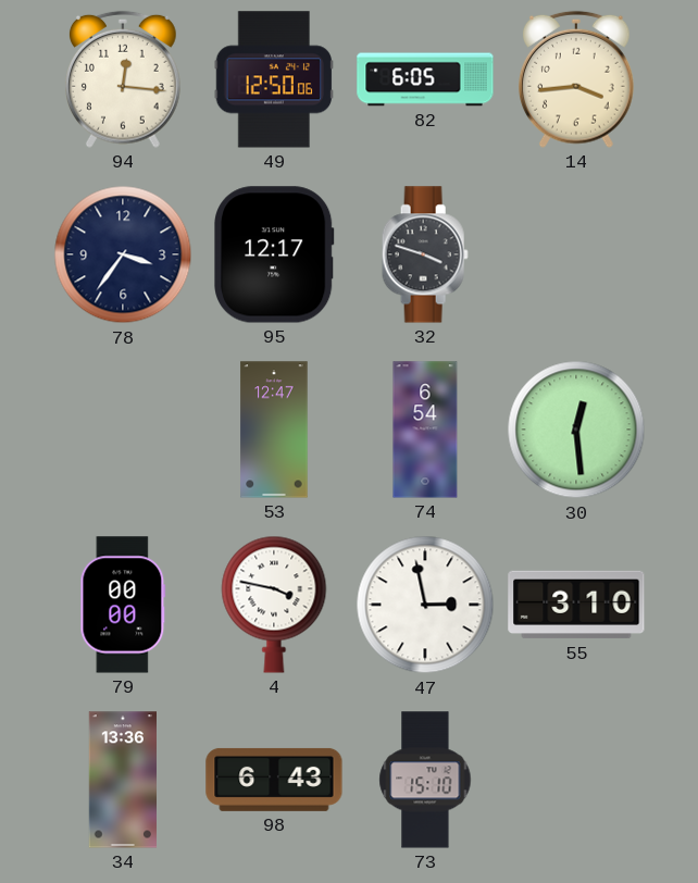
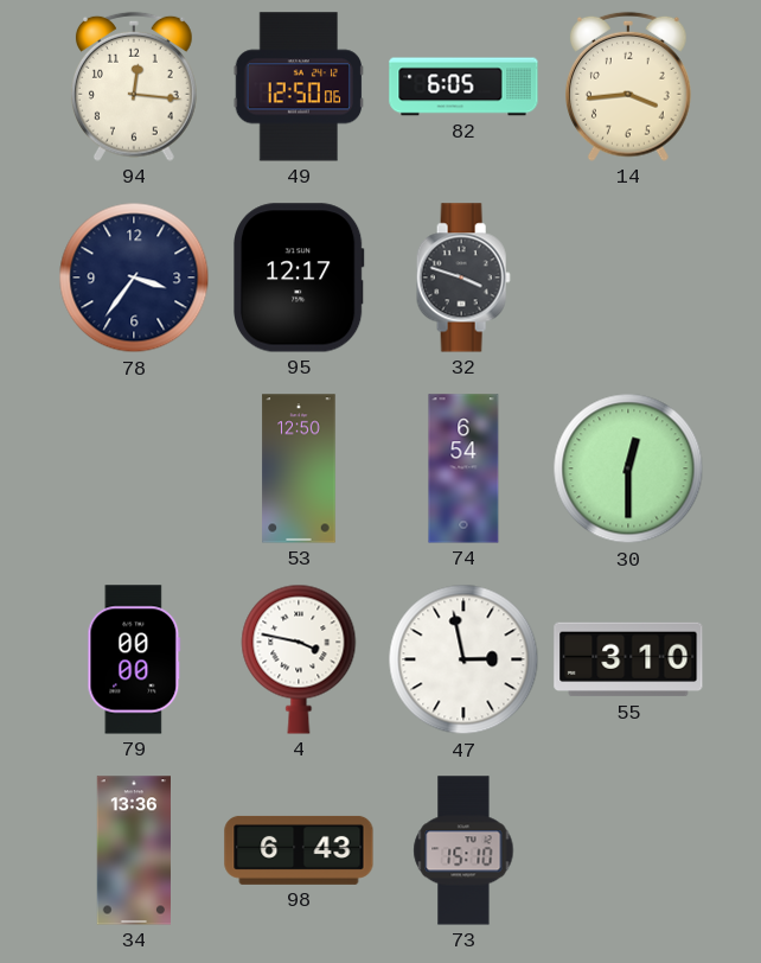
53: 12:47 -> 12:50 (299, 468)
30: 12:29 -> 12:30 (628, 468)
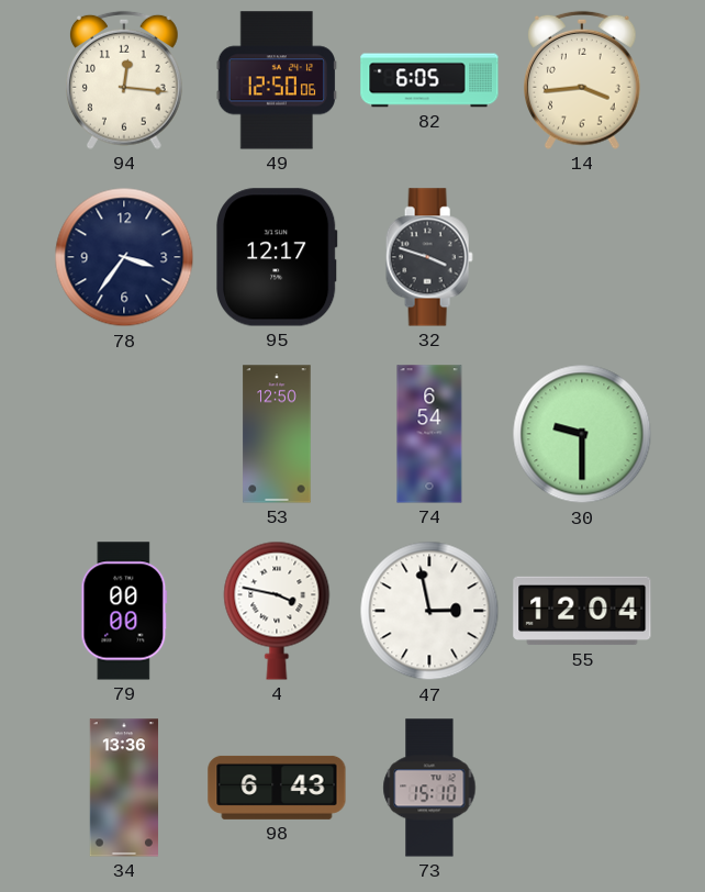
30: 12:30 -> 9:30 (582, 434)
55: 3:10 -> 12:04 (582, 611)
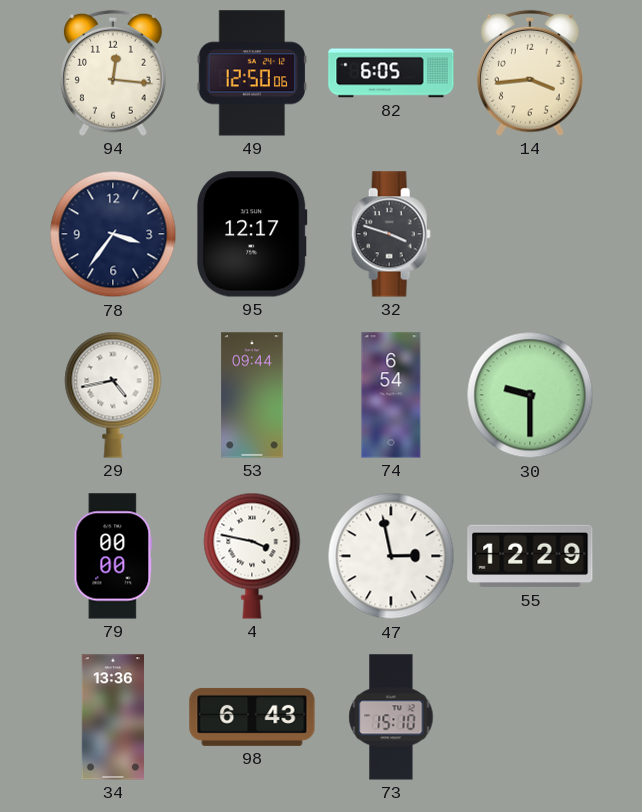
29: none -> 4:43 (113, 395)
53: 12:50 -> 09:44 (252, 395)
55: 12:04 -> 12:29 (530, 556)
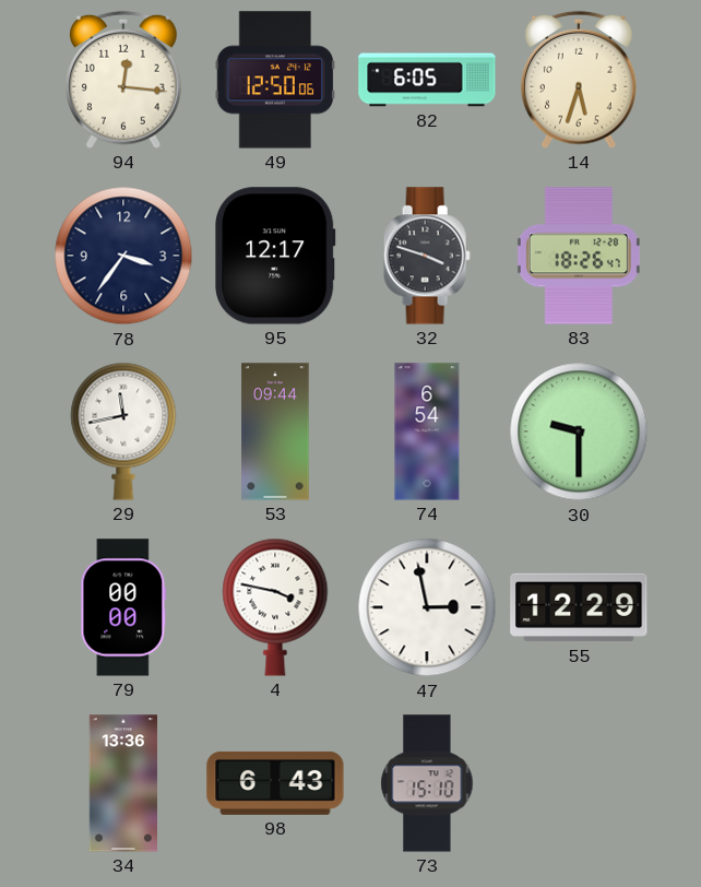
14: 3:44 -> 5:33 (580, 80)
83: none -> 18:26 (579, 256)
29: 4:43 -> 11:43 (123, 431)
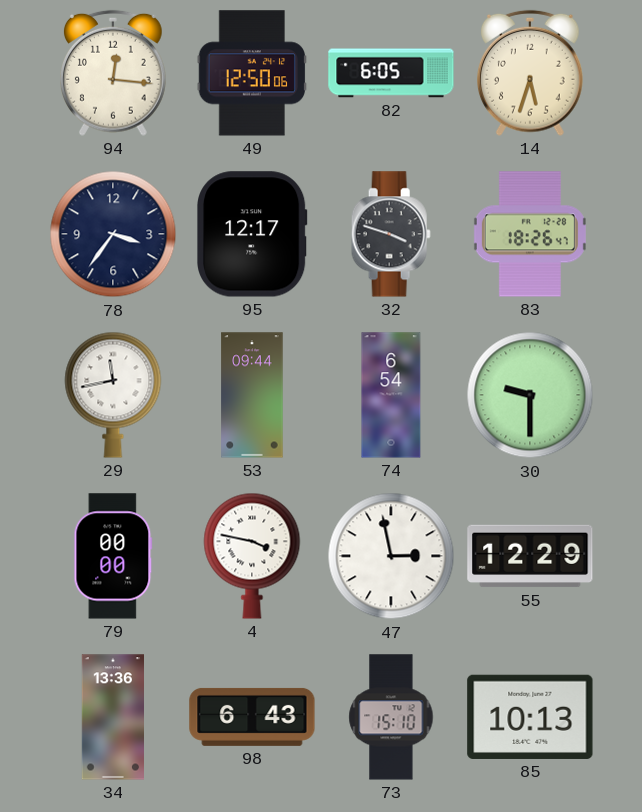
85: none -> 10:13 (530, 717)
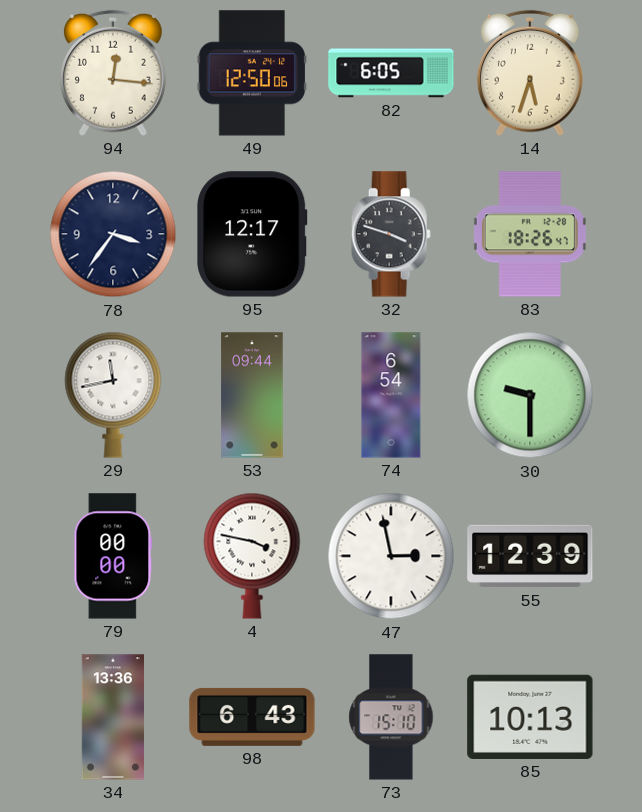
55: 12:29 -> 12:39 (530, 556)
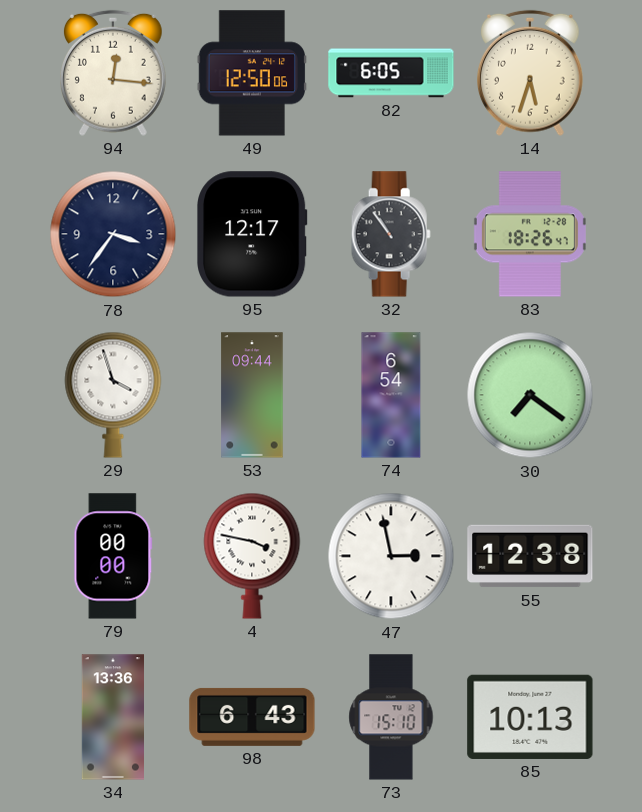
32: 3:48 -> 10:54 (391, 234)
29: 11:43 -> 3:57 (113, 395)
30: 9:30 -> 7:21 (530, 395)
55: 12:39 -> 12:38 (530, 556)
